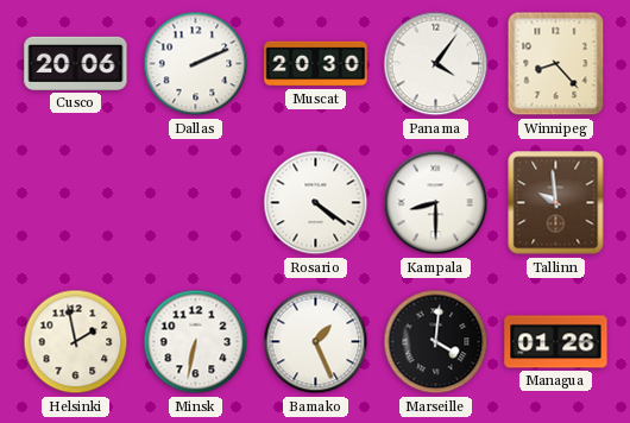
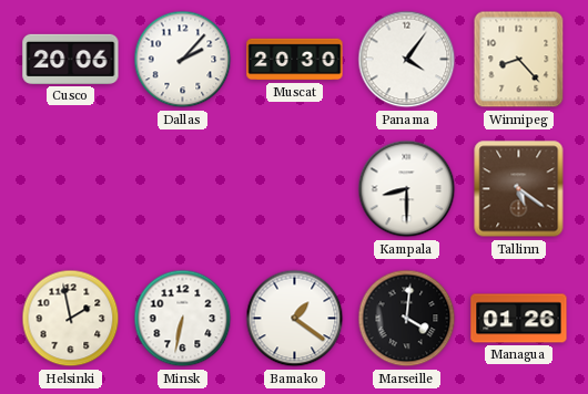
Dallas: 2:11 -> 2:07 (183, 60)
Rosario: 4:21 -> none (316, 203)
Tallinn: 9:59 -> 5:21 (519, 189)
Bamako: 1:26 -> 1:21 (295, 319)
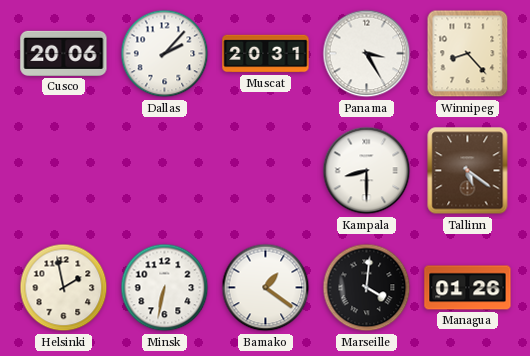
Muscat: 20:30 -> 20:31 (266, 54)
Panama: 4:06 -> 3:25 (367, 54)
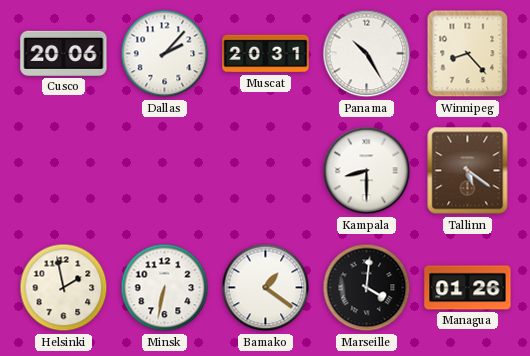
Panama: 3:25 -> 10:25 (367, 54)
